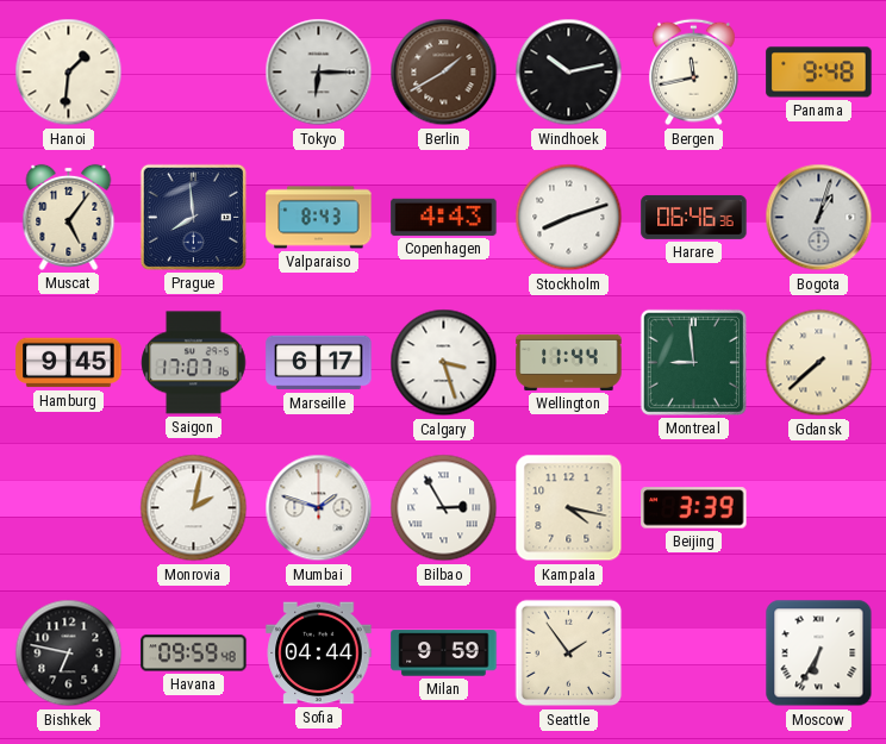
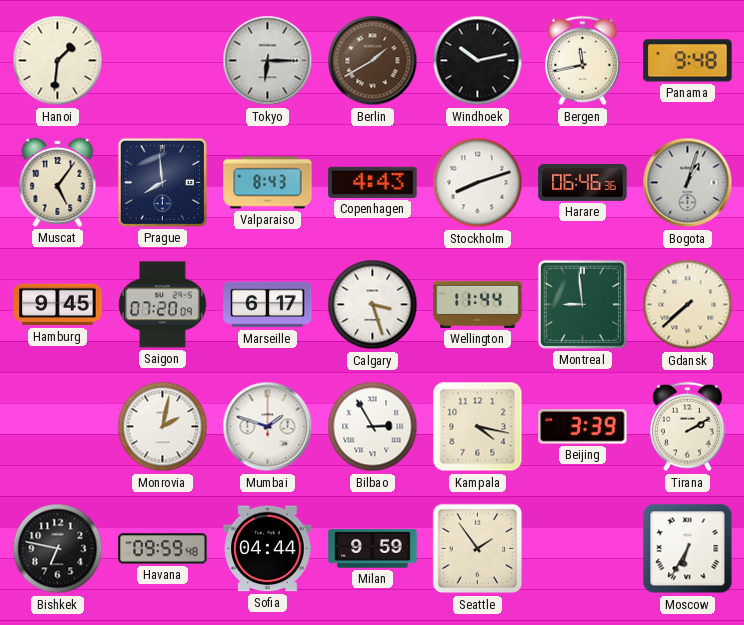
Saigon: 17:07 -> 07:20 (163, 305)
Tirana: none -> 2:10 (687, 427)
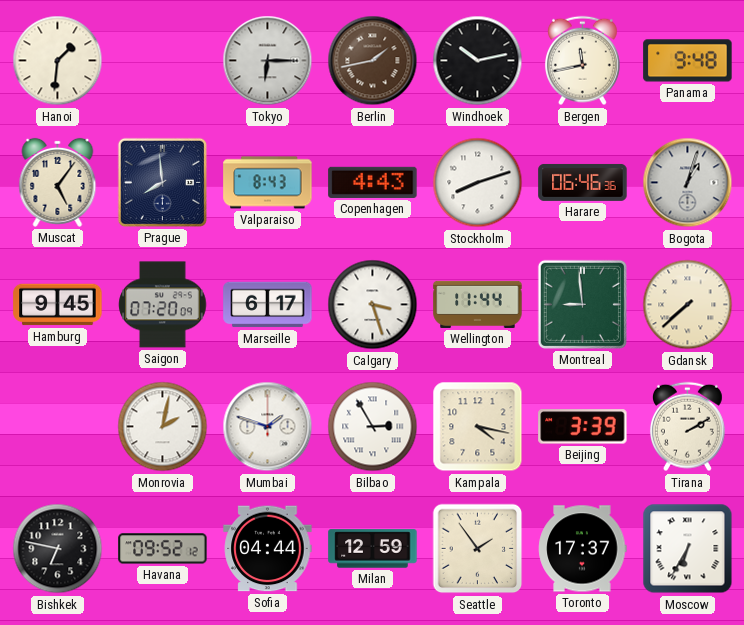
Berlin: 1:40 -> 1:43 (373, 61)
Havana: 09:59 -> 09:52 (163, 549)
Milan: 9:59 -> 12:59 (373, 549)
Toronto: none -> 17:37 (583, 549)
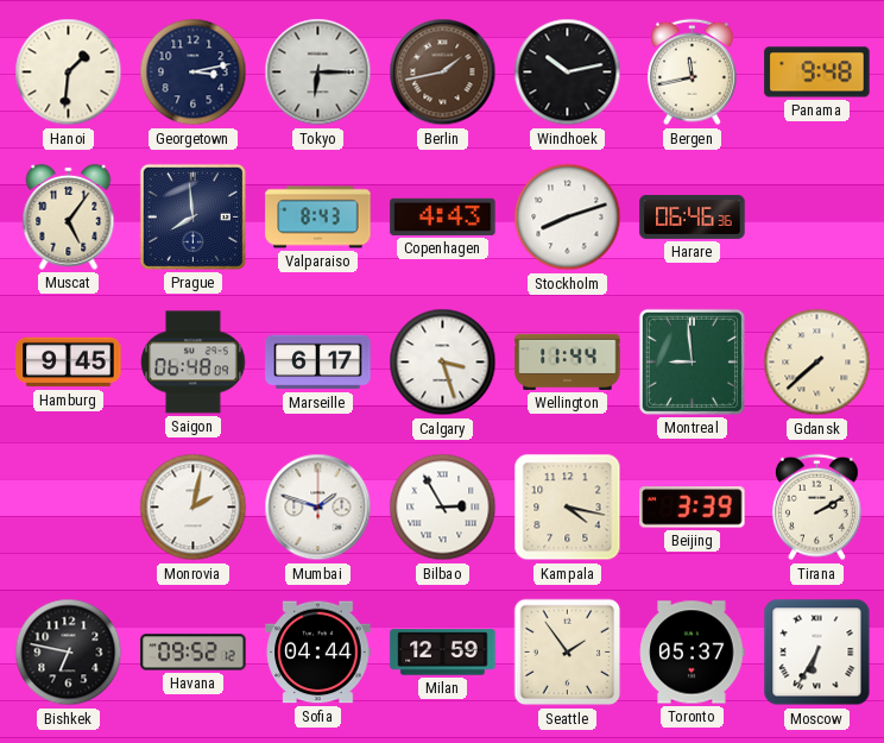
Georgetown: none -> 3:13 (194, 73)
Bogota: 1:03 -> none (688, 183)
Saigon: 07:20 -> 06:48 (194, 363)
Toronto: 17:37 -> 05:37 (693, 653)
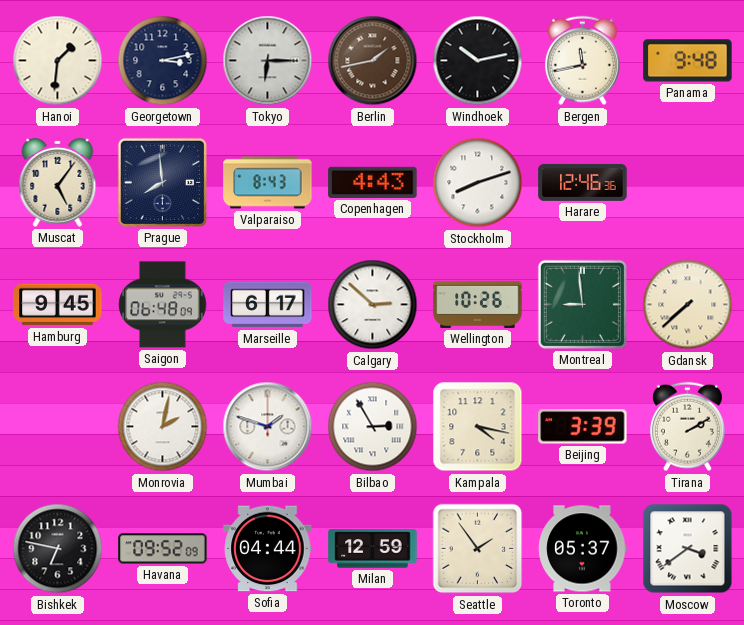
Harare: 06:46 -> 12:46 (583, 182)
Calgary: 3:27 -> 2:52 (373, 305)
Wellington: 11:44 -> 10:26 (478, 304)
Havana: 09:52:12 -> 09:52:09 (163, 549)
Moscow: 6:35 -> 3:39 (688, 549)
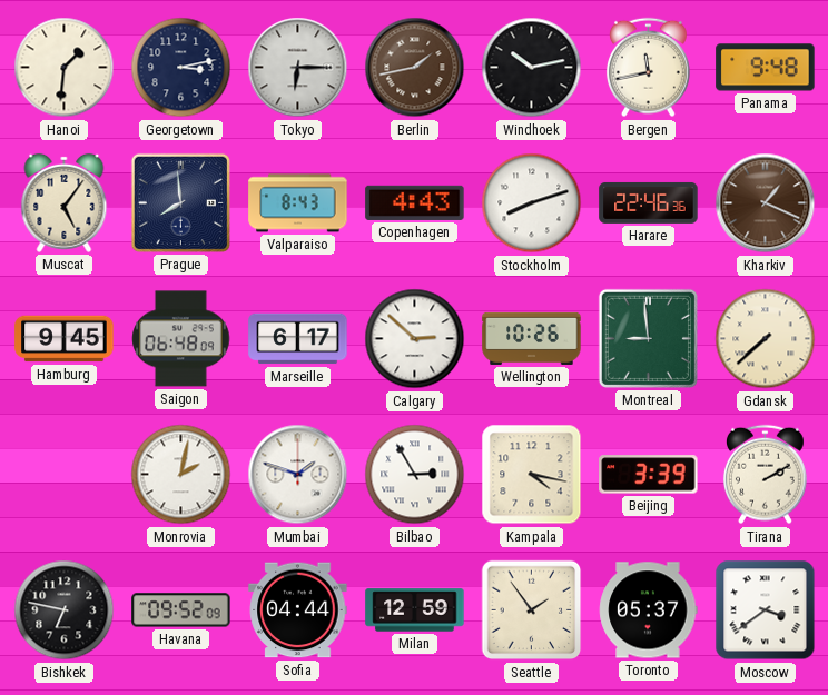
Harare: 12:46 -> 22:46 (649, 202)
Kharkiv: none -> 1:19 (766, 203)
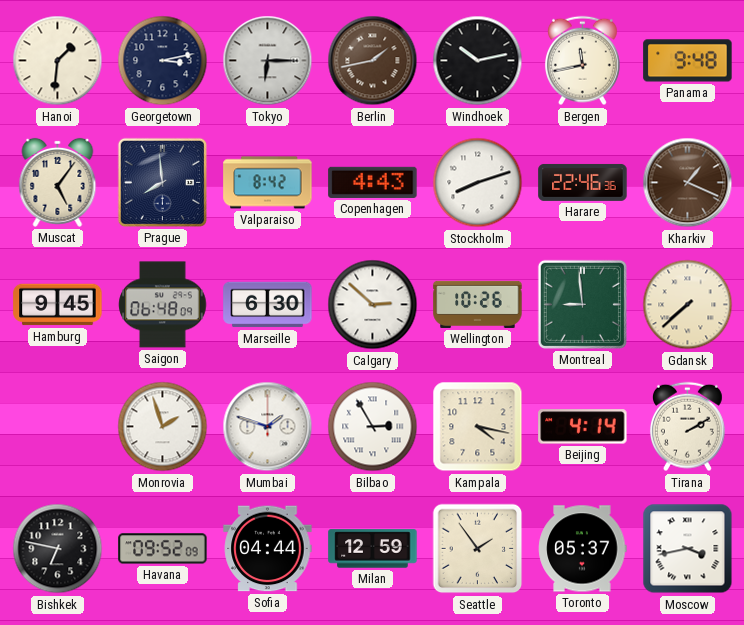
Valparaiso: 8:43 -> 8:42 (268, 183)
Marseille: 6:17 -> 6:30 (268, 305)
Monrovia: 2:02 -> 1:57 (163, 427)
Beijing: 3:39 -> 4:14 (583, 427)
Moscow: 3:39 -> 3:43 (688, 549)
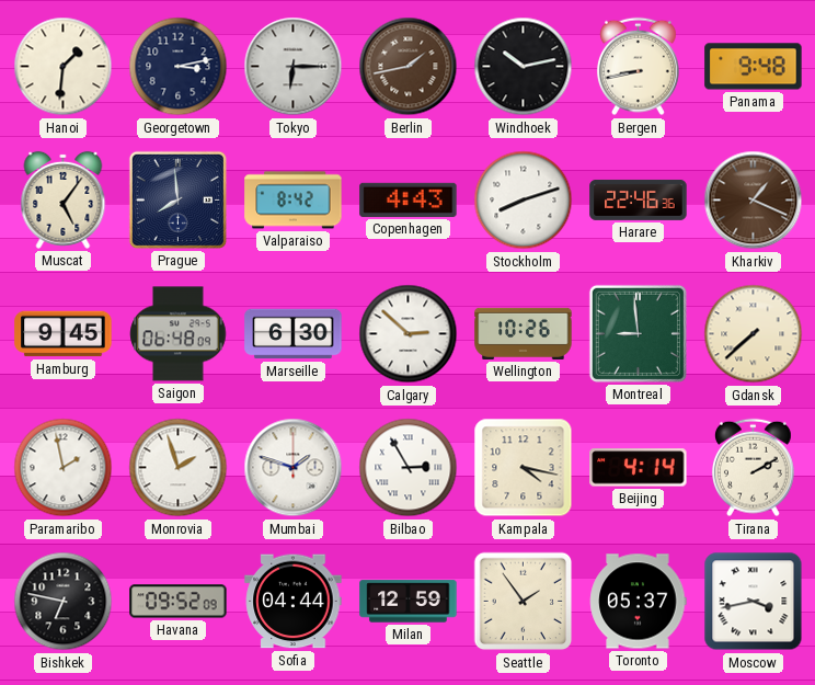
Bergen: 11:43 -> 8:43 (638, 67)
Paramaribo: none -> 1:58 (64, 468)
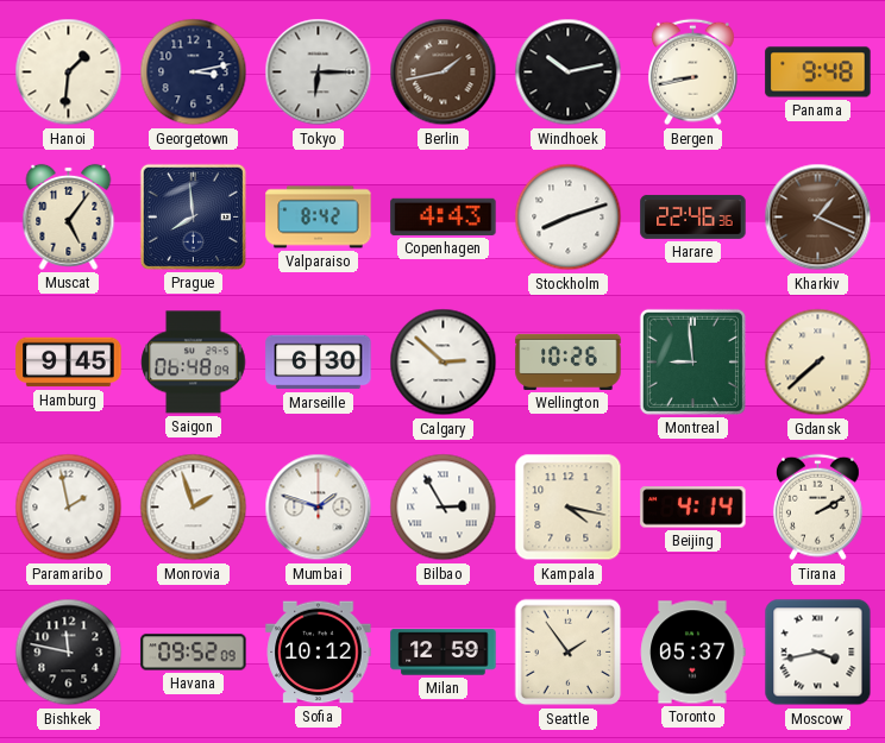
Bishkek: 6:47 -> 11:47 (69, 653)
Sofia: 04:44 -> 10:12 (319, 653)
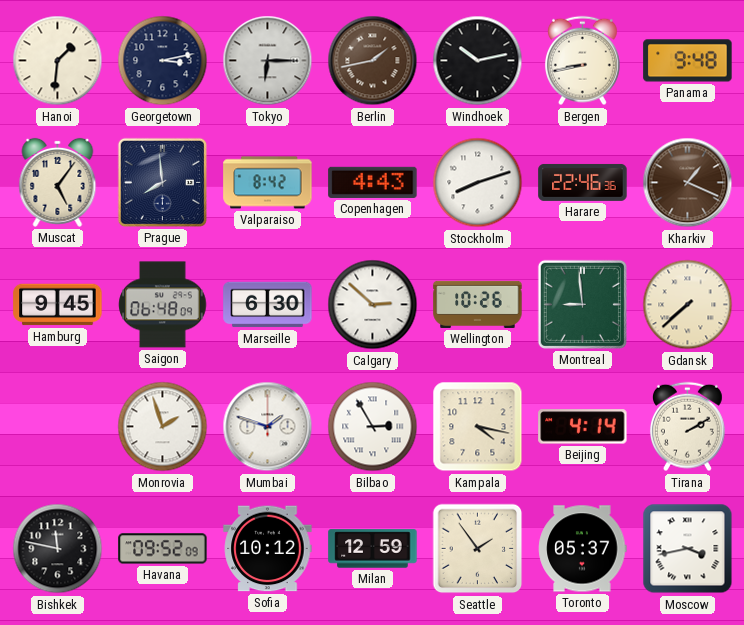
Paramaribo: 1:58 -> none (69, 508)
